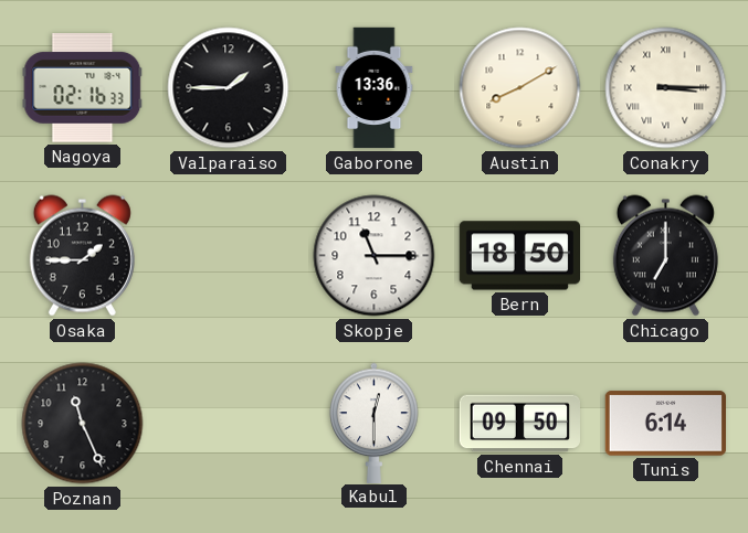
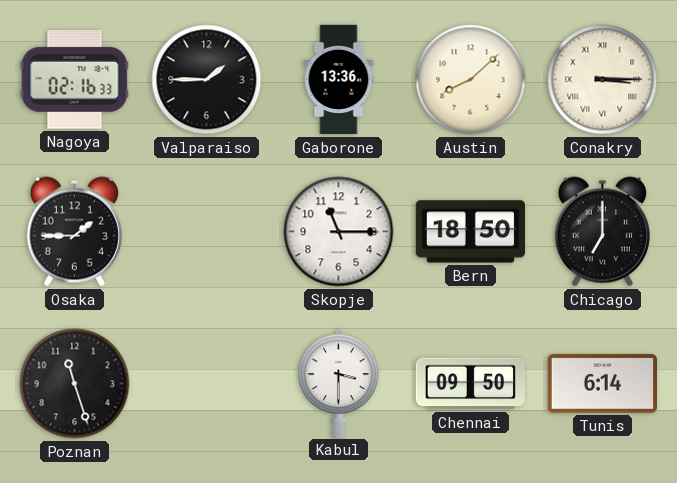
Austin: 8:10 -> 8:08 (471, 80)
Poznan: 11:26 -> 11:27 (75, 384)
Kabul: 12:30 -> 3:30 (339, 383)
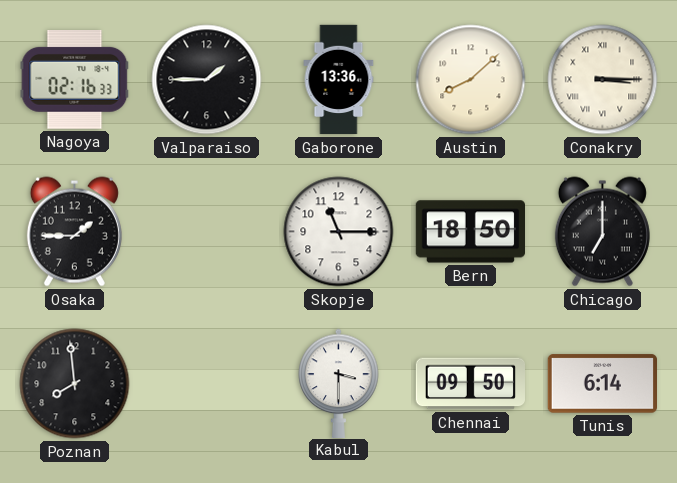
Poznan: 11:27 -> 7:59 (75, 384)
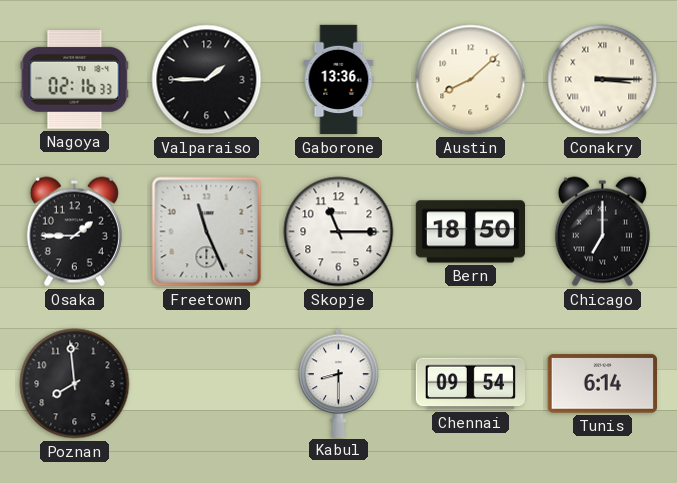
Freetown: none -> 11:26 (207, 232)
Kabul: 3:30 -> 8:30 (339, 383)
Chennai: 09:50 -> 09:54 (470, 384)
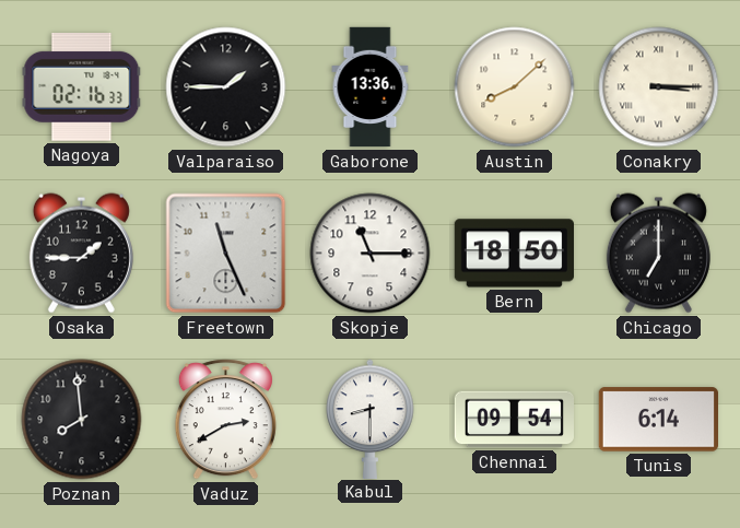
Vaduz: none -> 2:40 (225, 420)
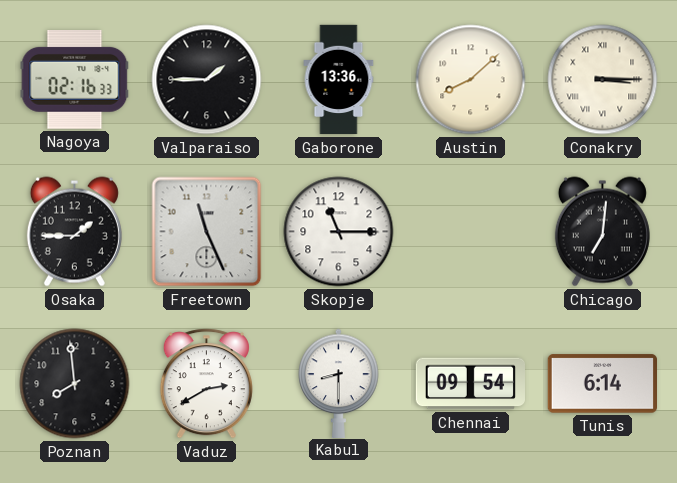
Bern: 18:50 -> none (514, 254)
Chicago: 7:00 -> 7:01 (602, 232)
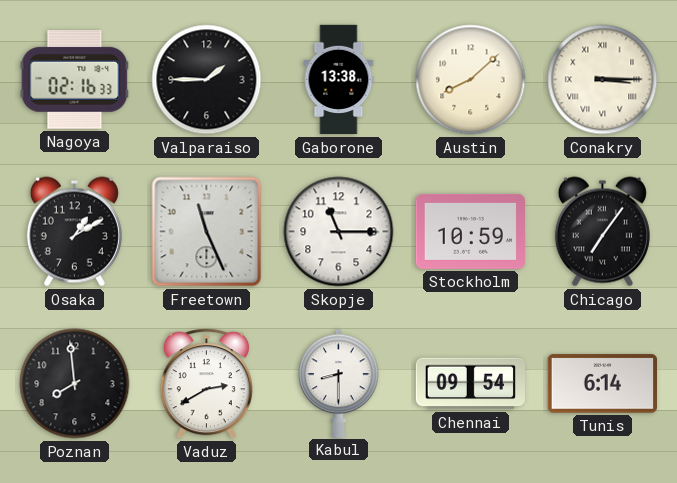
Gaborone: 13:36 -> 13:38 (339, 80)
Osaka: 1:45 -> 1:10 (74, 232)
Stockholm: none -> 10:59 (470, 231)
Chicago: 7:01 -> 7:06 (602, 232)
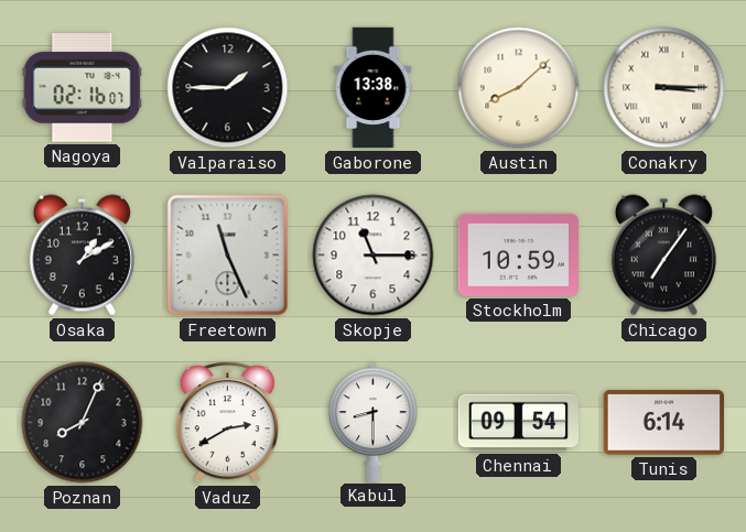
Nagoya: 02:16:33 -> 02:16:07 (83, 88)
Poznan: 7:59 -> 8:04 (83, 423)
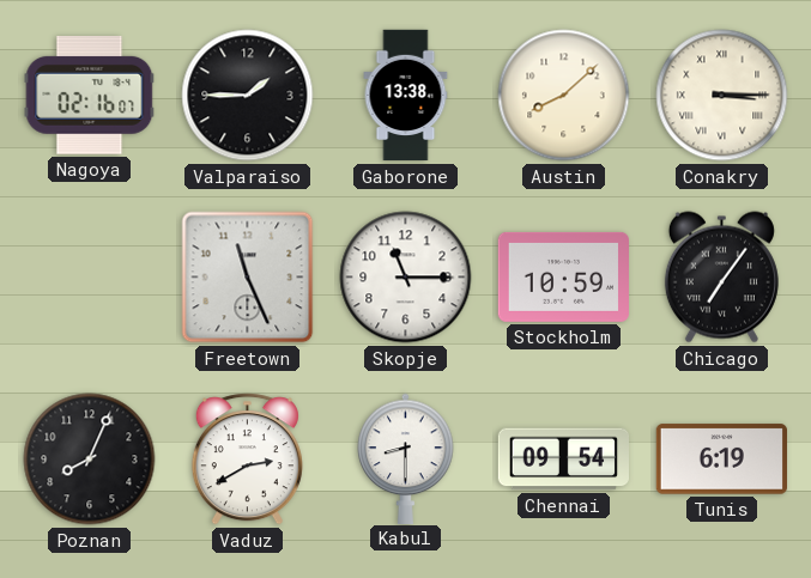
Osaka: 1:10 -> none (82, 256)
Tunis: 6:14 -> 6:19 (721, 460)
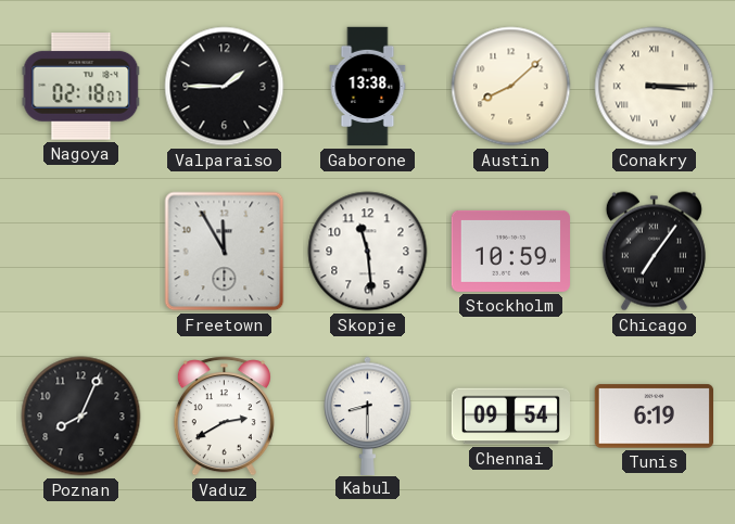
Nagoya: 02:16 -> 02:18 (81, 87)
Freetown: 11:26 -> 11:55 (225, 252)
Skopje: 11:15 -> 11:29 (368, 252)
